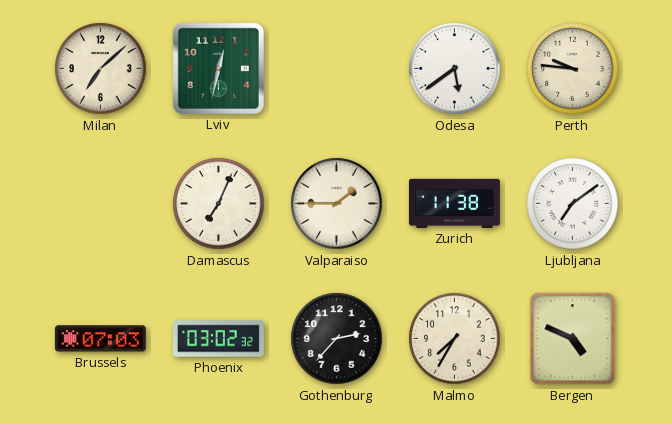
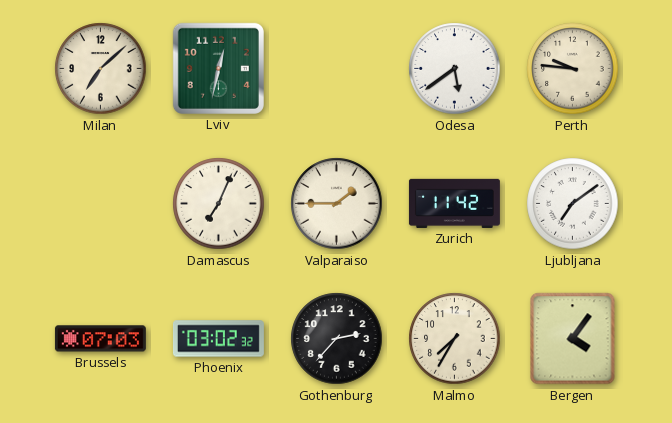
Zurich: 11:38 -> 11:42 (454, 203)
Bergen: 4:49 -> 4:06 (573, 339)
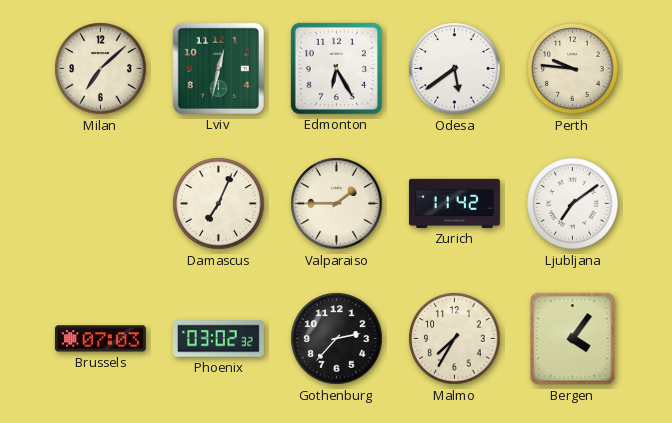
Edmonton: none -> 6:25 (336, 68)
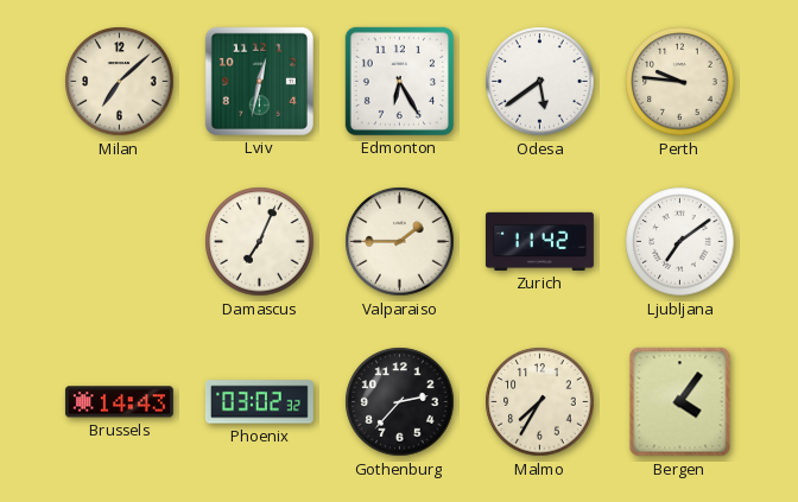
Brussels: 07:03 -> 14:43 (119, 402)
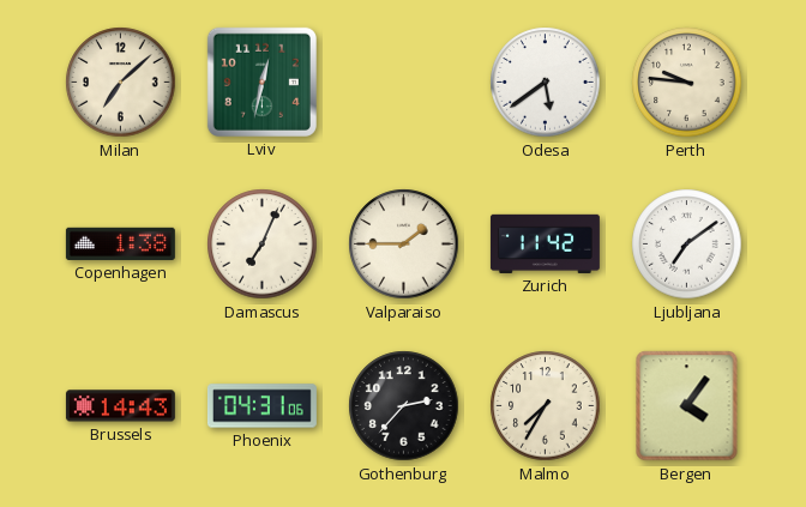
Edmonton: 6:25 -> none (399, 81)
Copenhagen: none -> 1:38 (120, 243)
Phoenix: 03:02 -> 04:31 (261, 406)
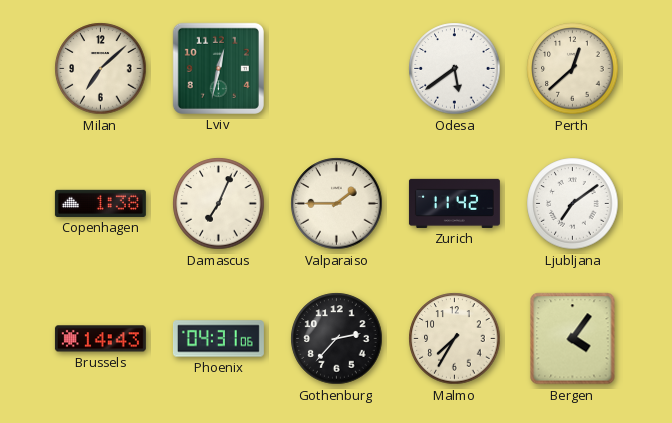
Perth: 9:46 -> 12:38 (573, 69)
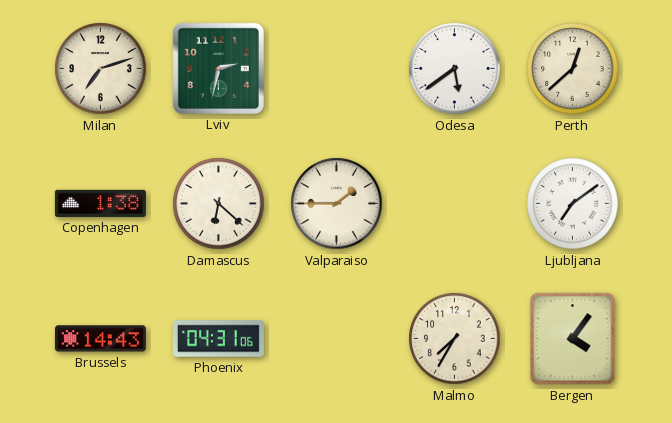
Milan: 7:08 -> 7:12 (101, 69)
Lviv: 12:32 -> 2:32 (218, 68)
Damascus: 7:04 -> 6:22 (219, 204)
Zurich: 11:42 -> none (454, 203)
Gothenburg: 2:37 -> none (337, 339)
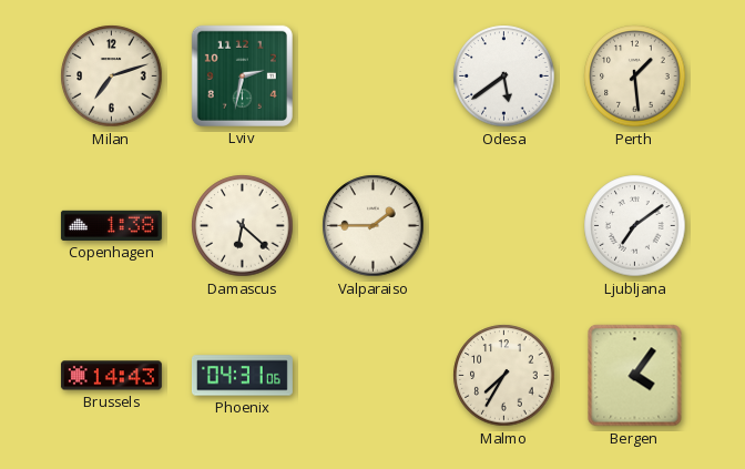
Perth: 12:38 -> 1:29 (635, 77)
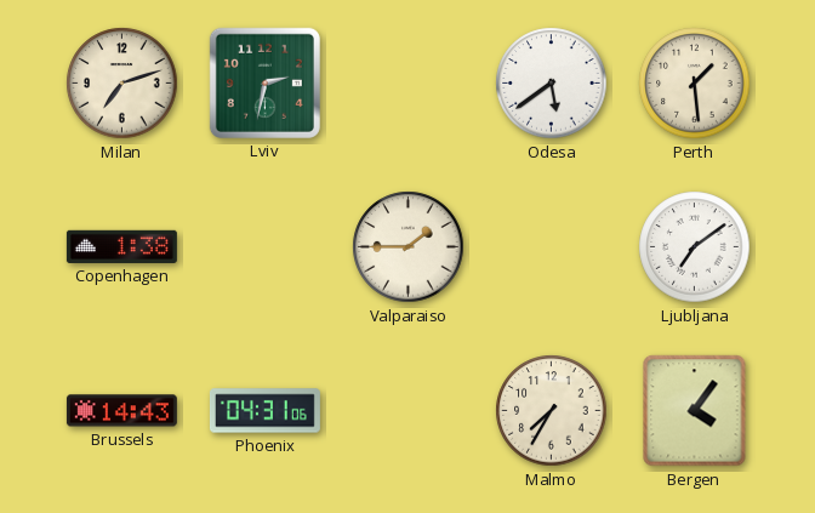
Damascus: 6:22 -> none (243, 226)
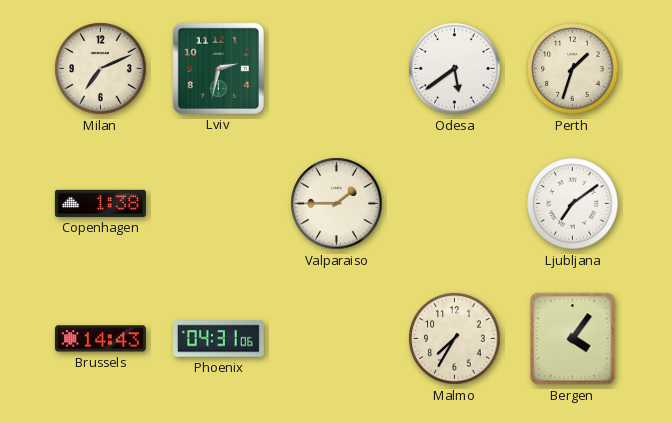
Milan: 7:12 -> 7:11 (101, 69)
Perth: 1:29 -> 1:33 (573, 69)
